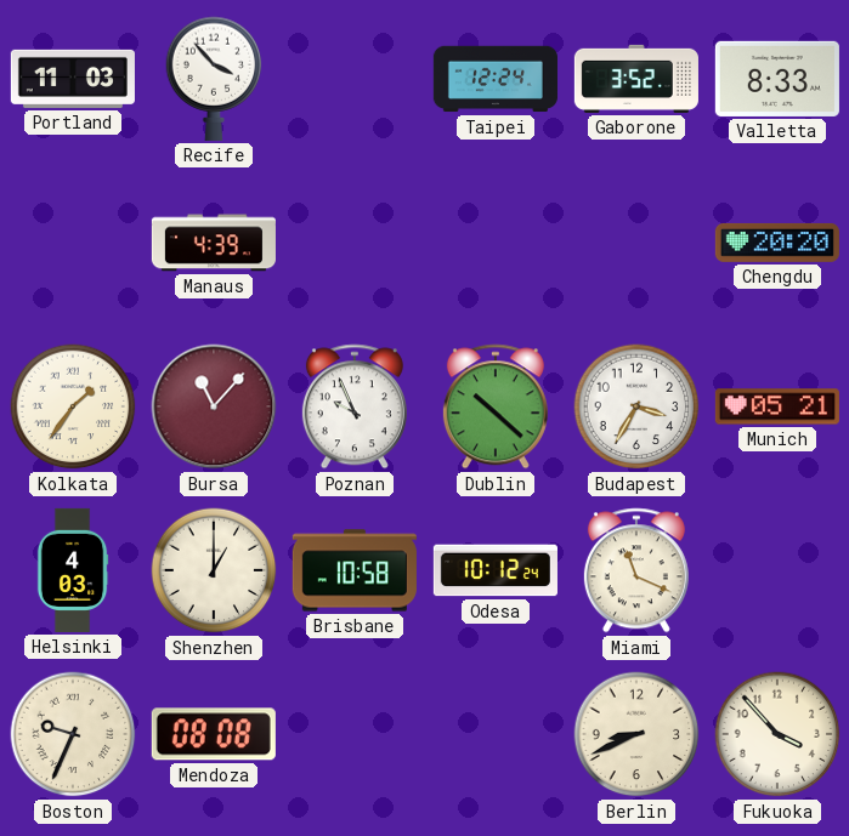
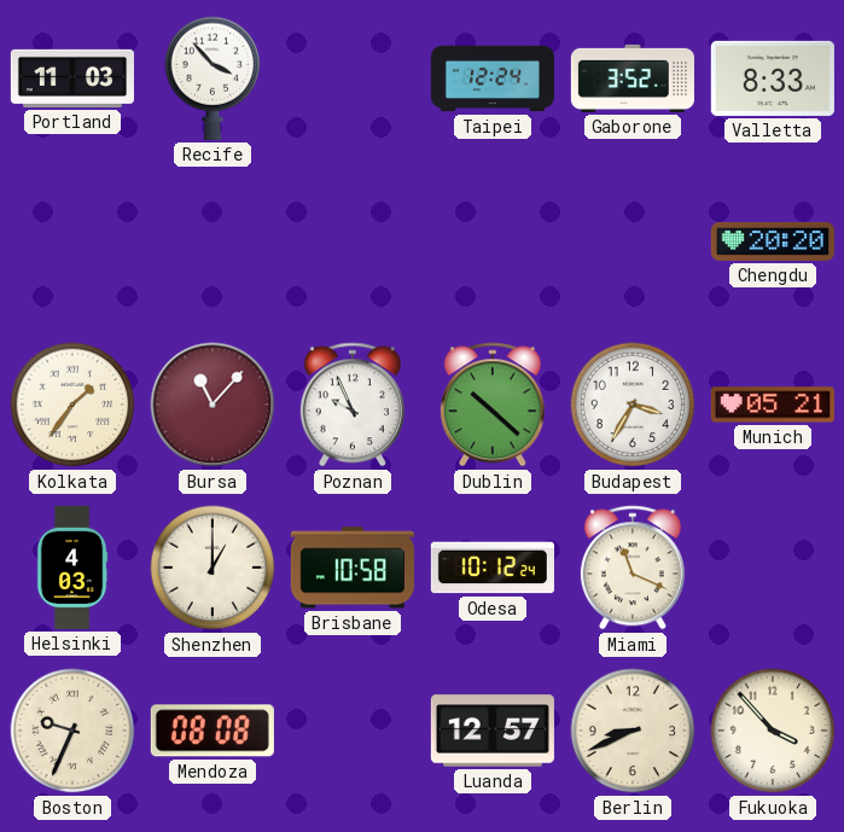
Manaus: 4:39 -> none (214, 243)
Luanda: none -> 12:57 (493, 731)
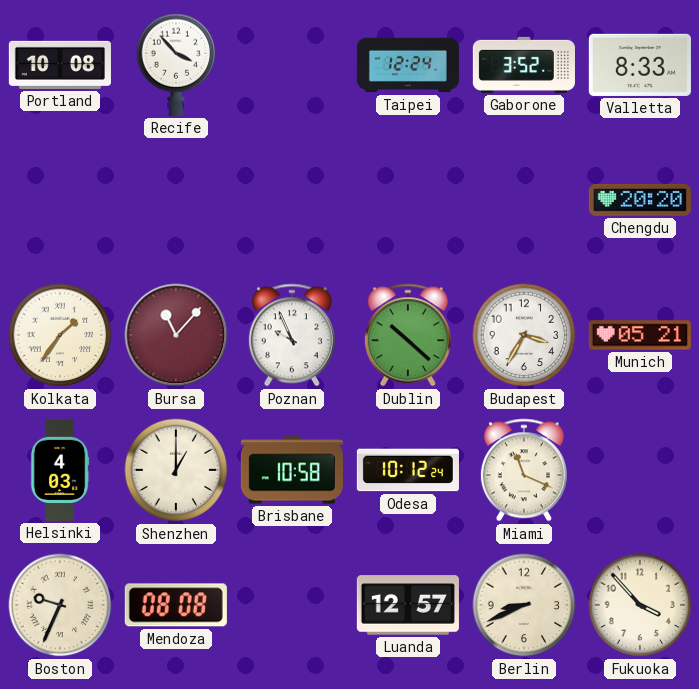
Portland: 11:03 -> 10:08 (60, 65)
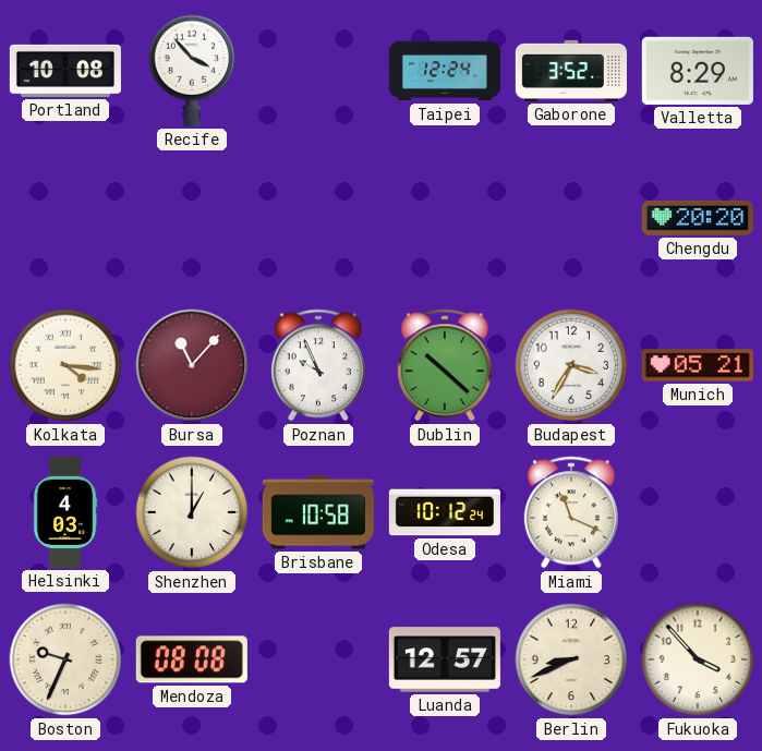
Valletta: 8:33 -> 8:29 (698, 71)
Kolkata: 1:36 -> 4:16 (65, 365)
